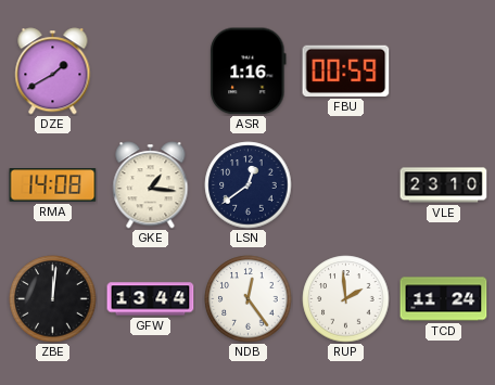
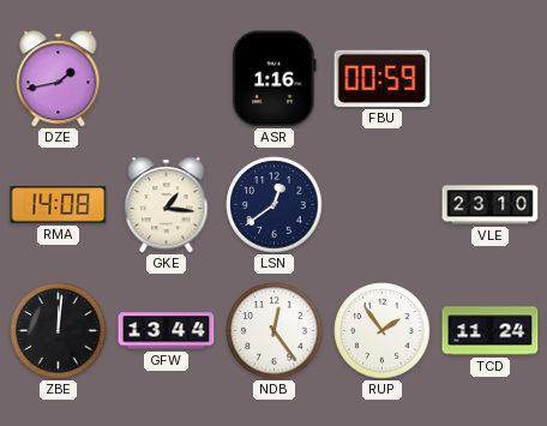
DZE: 1:40 -> 1:43 (59, 79)
RUP: 1:59 -> 1:54 (383, 331)
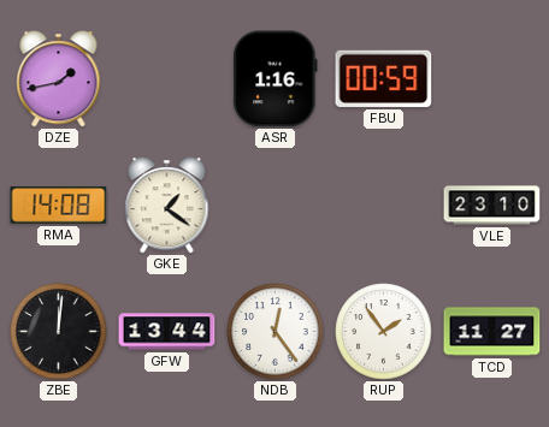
GKE: 1:16 -> 1:21 (167, 206)
LSN: 12:39 -> none (275, 205)
TCD: 11:24 -> 11:27 (492, 332)
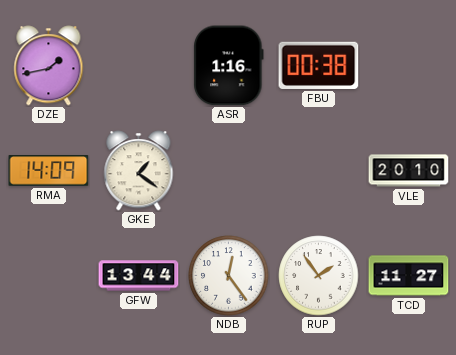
FBU: 00:59 -> 00:38 (319, 65)
RMA: 14:08 -> 14:09 (49, 171)
VLE: 23:10 -> 20:10 (409, 171)
ZBE: 12:01 -> none (59, 332)
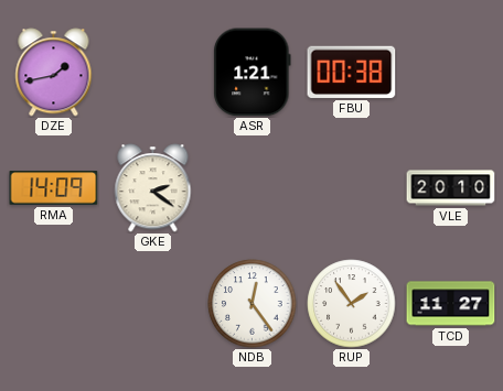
ASR: 1:16 -> 1:21 (253, 73)
GKE: 1:21 -> 2:21 (153, 188)
GFW: 13:44 -> none (139, 276)
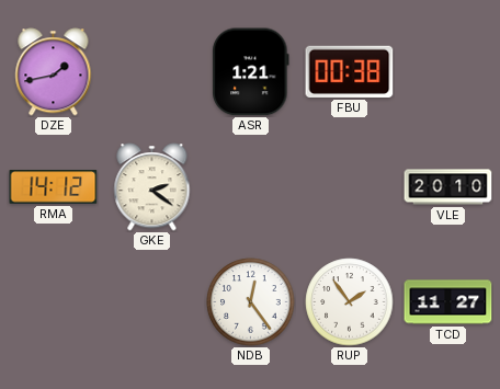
RMA: 14:09 -> 14:12 (54, 187)
